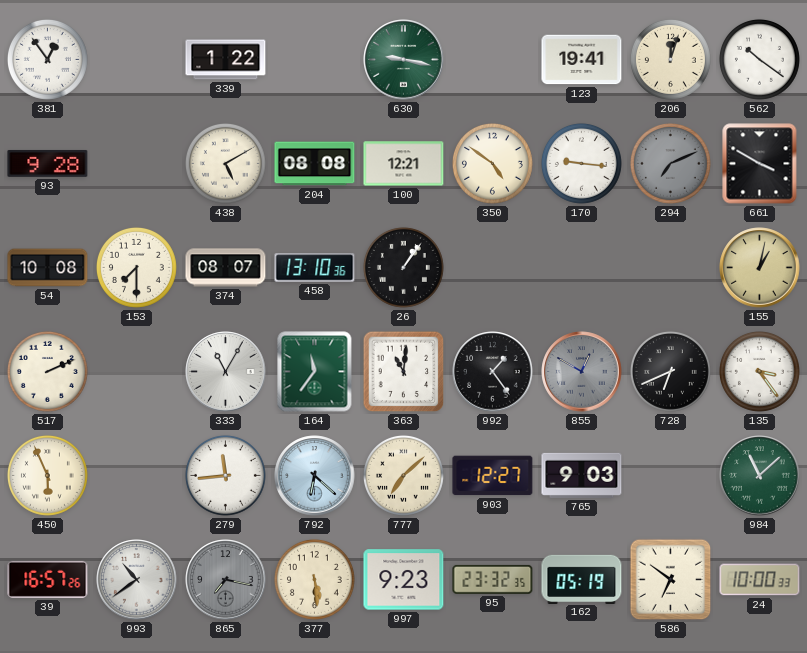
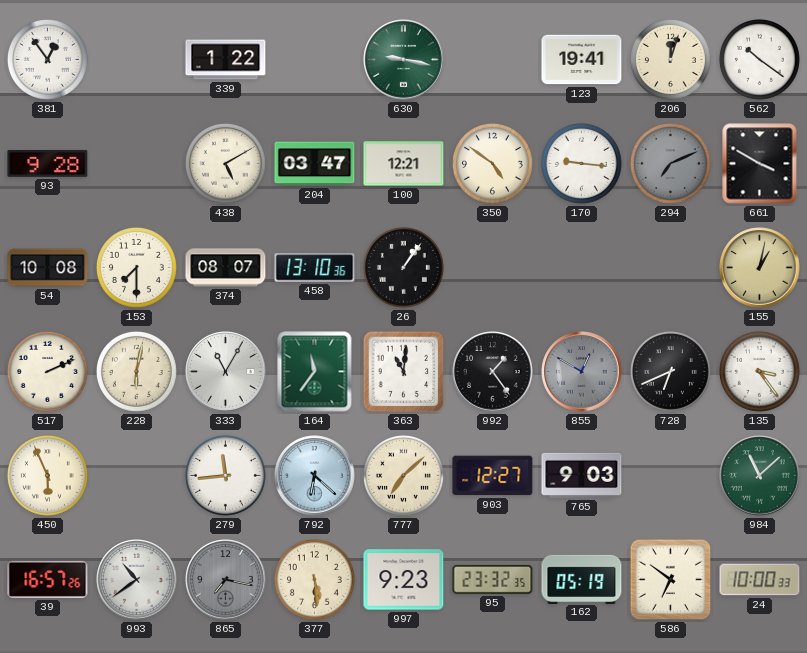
204: 08:08 -> 03:47 (315, 164)
228: none -> 6:02 (136, 371)
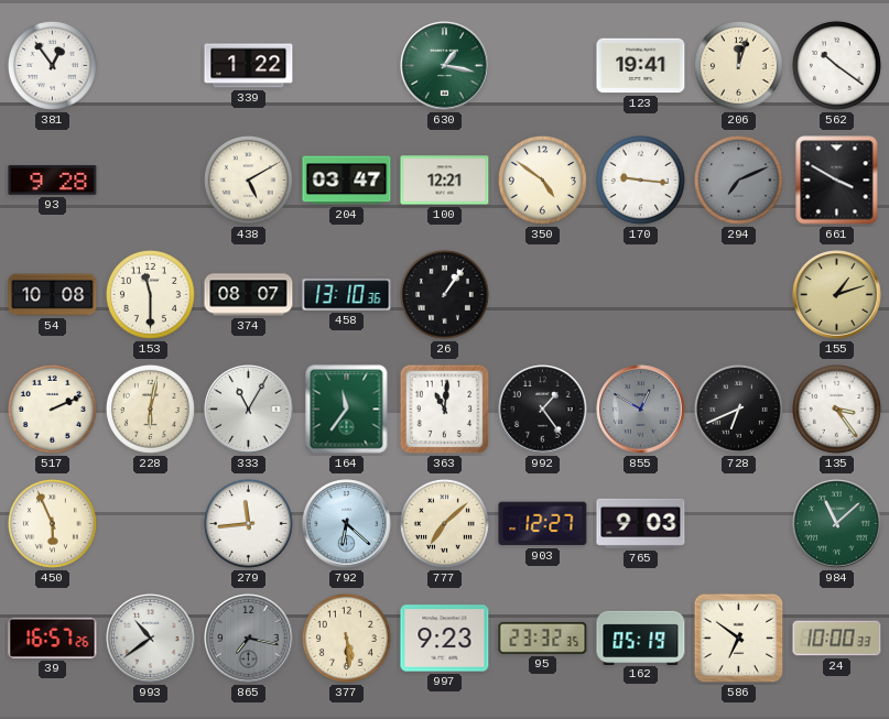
630: 9:17 -> 1:17 (445, 66)
153: 7:30 -> 11:30 (150, 294)
155: 1:02 -> 1:12 (837, 295)
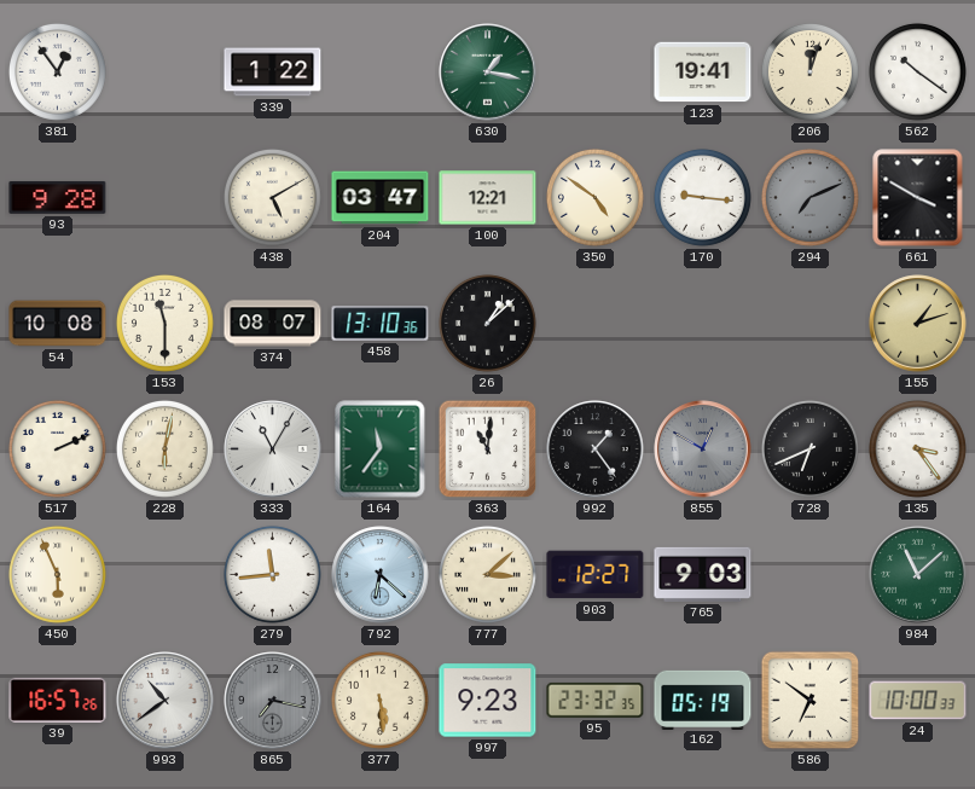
26: 1:06 -> 1:08 (487, 323)
777: 7:08 -> 3:08 (487, 574)
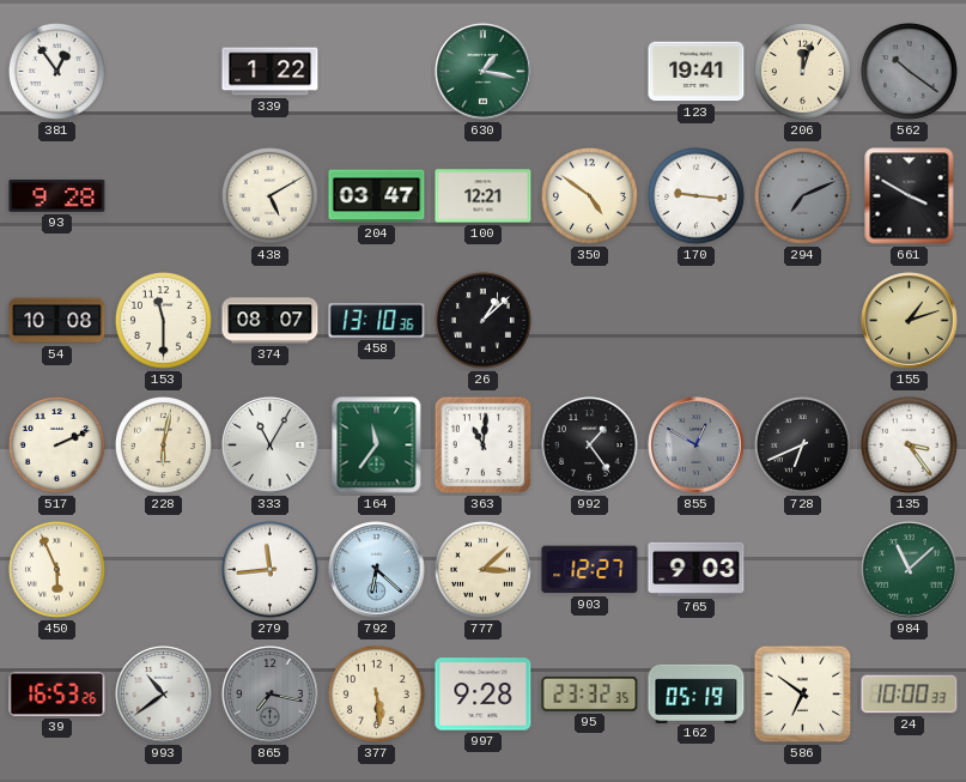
562 dial: white -> grey (909, 71)
39: 16:57 -> 16:53 (57, 693)
997: 9:23 -> 9:28 (484, 695)
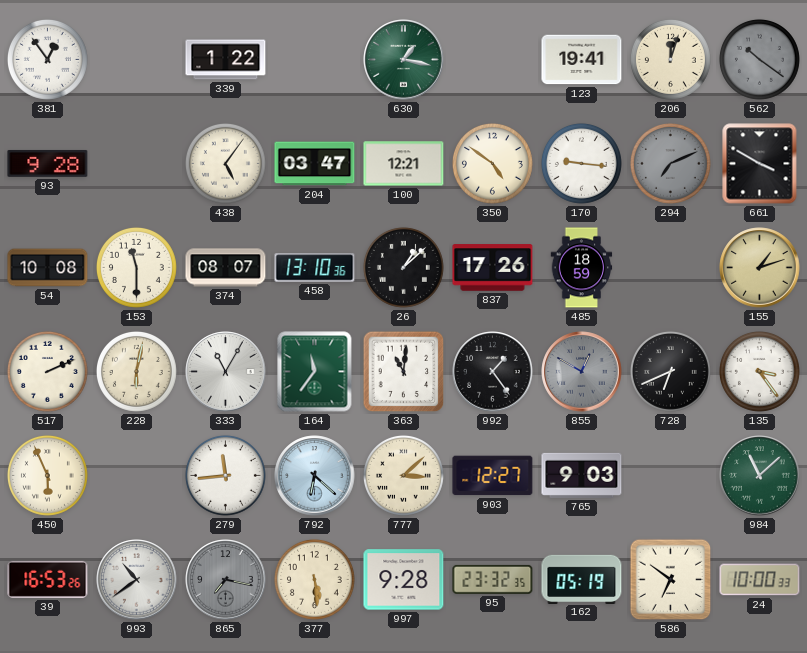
438: 5:10 -> 5:06 (225, 163)
837: none -> 17:26 (493, 268)
485: none -> 18:59 (582, 268)
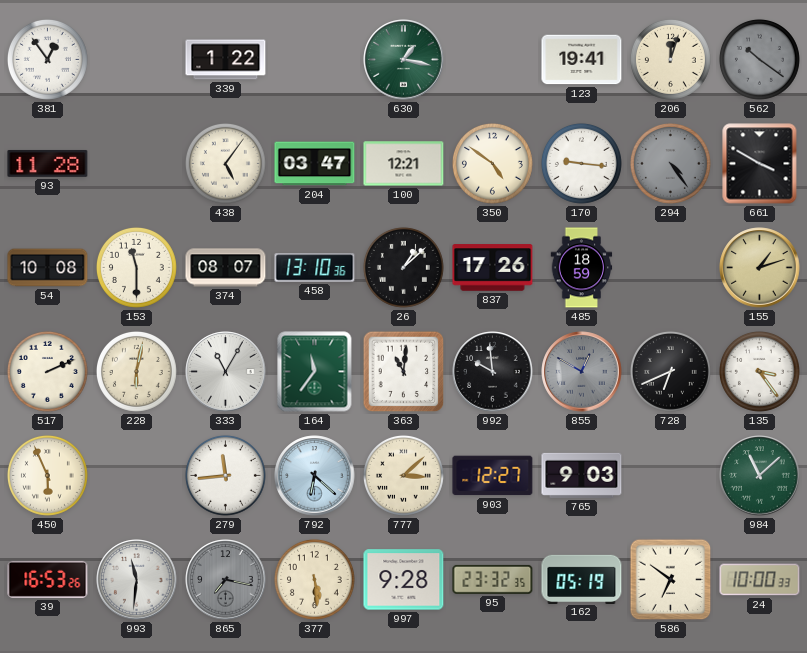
93: 9:28 -> 11:28 (48, 163)
294: 7:11 -> 4:24 (670, 163)
992: 1:24 -> 9:59 (493, 372)
993: 10:39 -> 11:31 (137, 580)
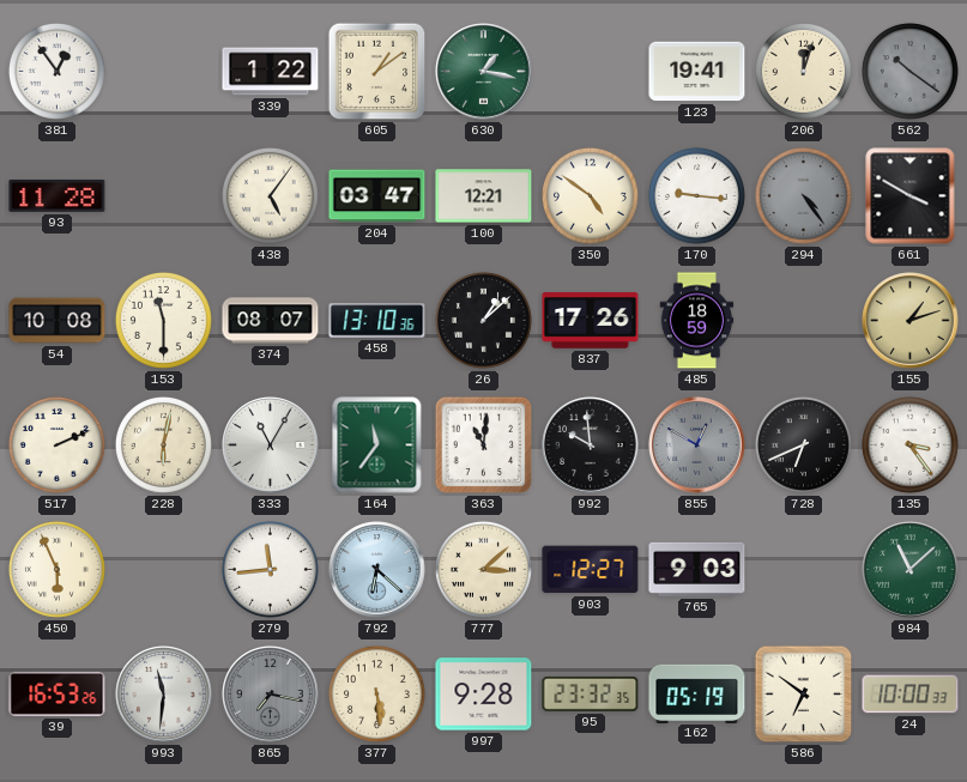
605: none -> 1:09 (377, 72)
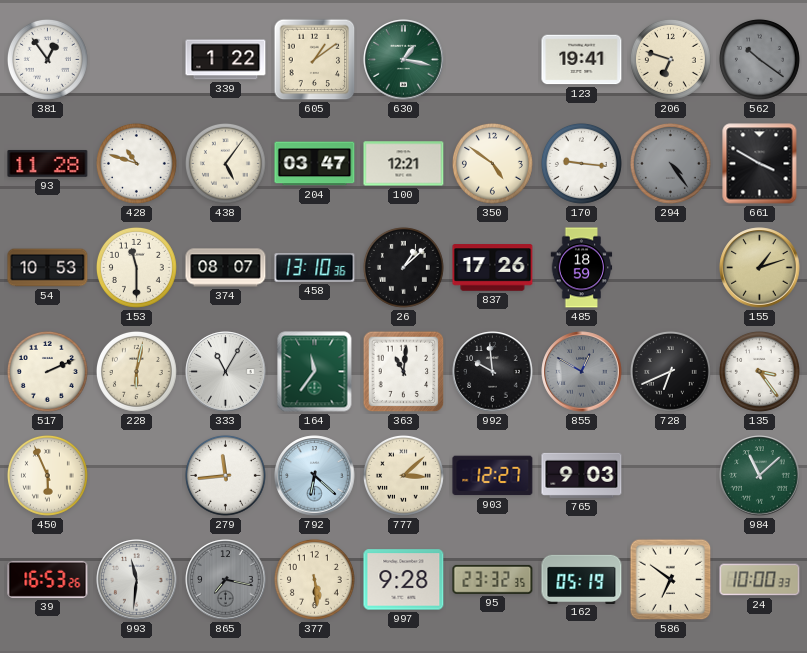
206: 12:03 -> 6:48 (670, 59)
428: none -> 10:48 (136, 163)
54: 10:08 -> 10:53 (48, 268)
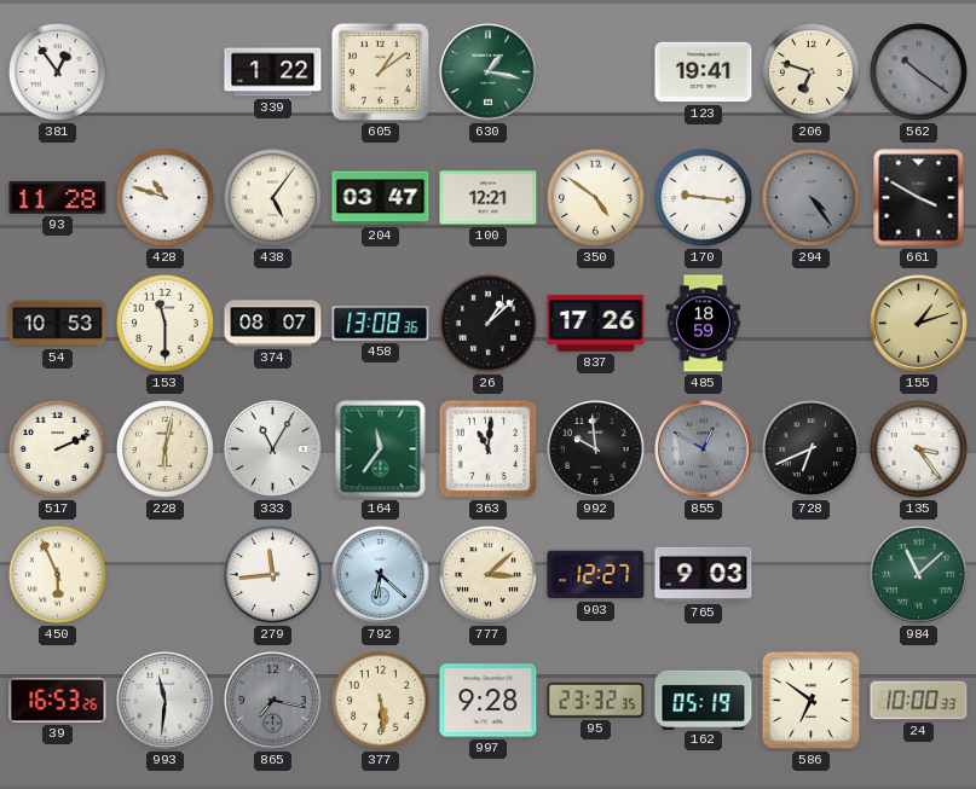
458: 13:10 -> 13:08 (381, 324)
